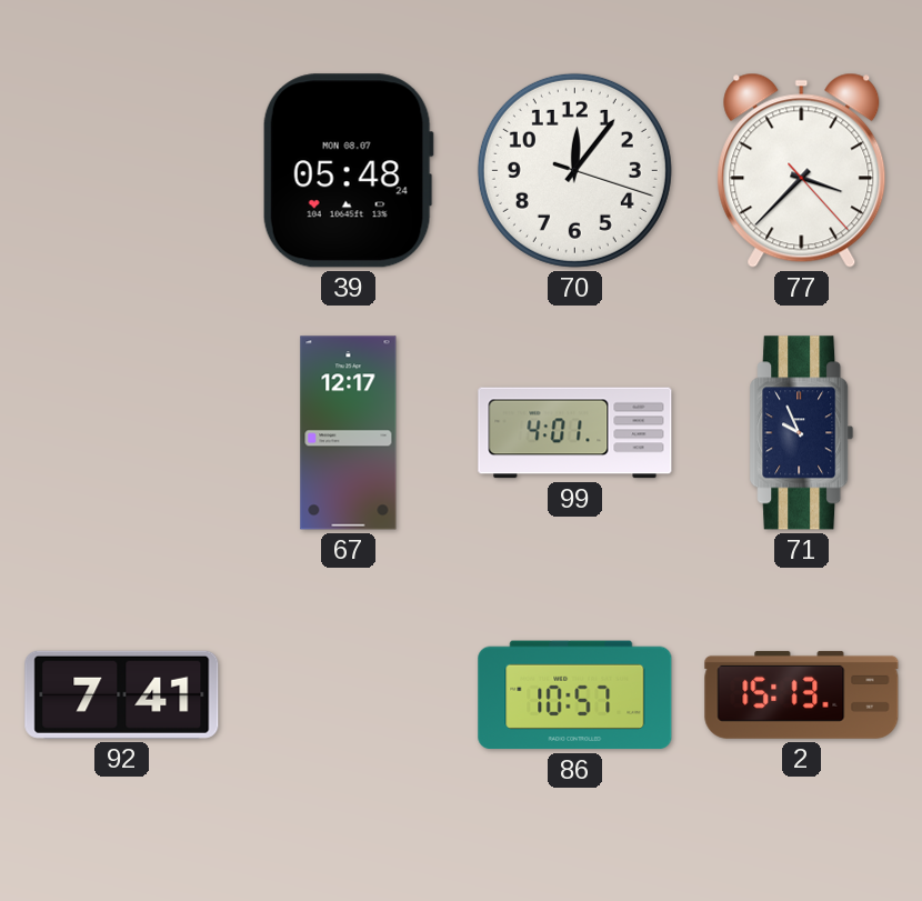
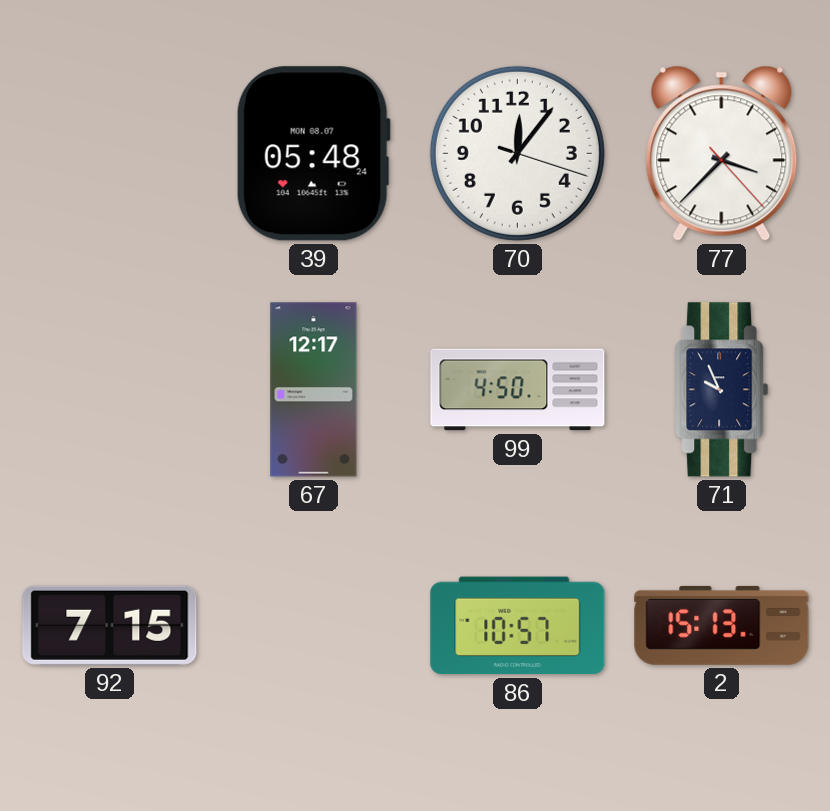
99: 4:01 -> 4:50 (518, 390)
92: 7:41 -> 7:15 (110, 625)
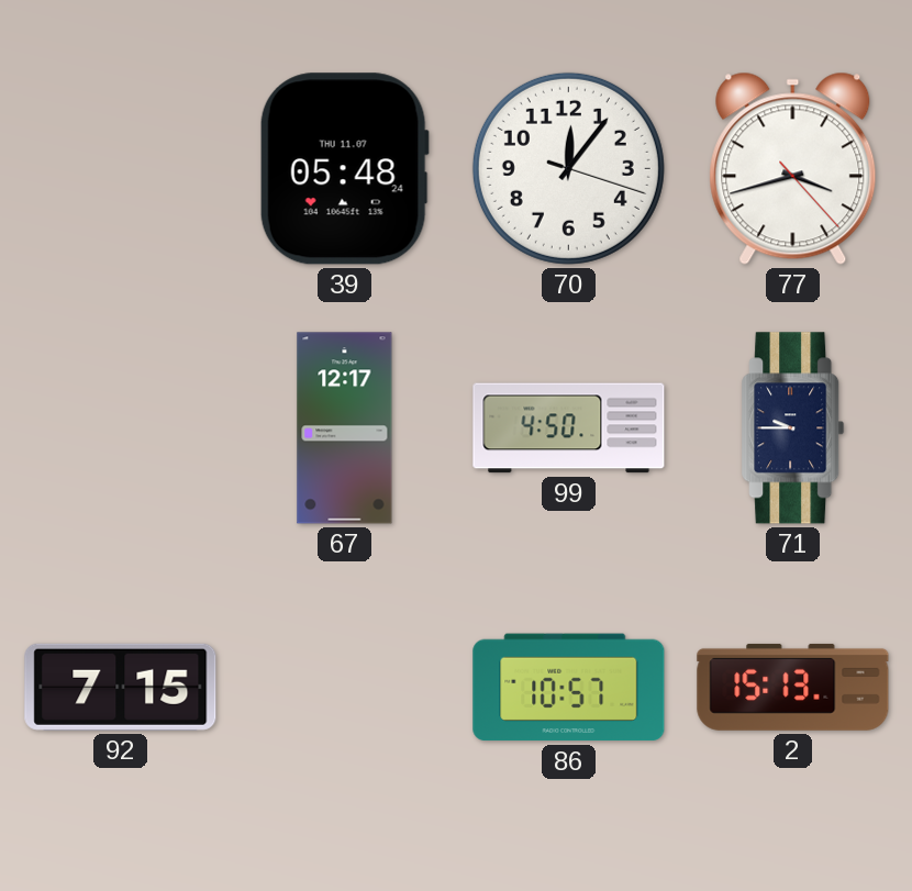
39 date: MON 08.07 -> THU 11.07 (344, 169)
77: 3:37 -> 3:42 (793, 168)
71: 9:56 -> 9:45 (793, 428)
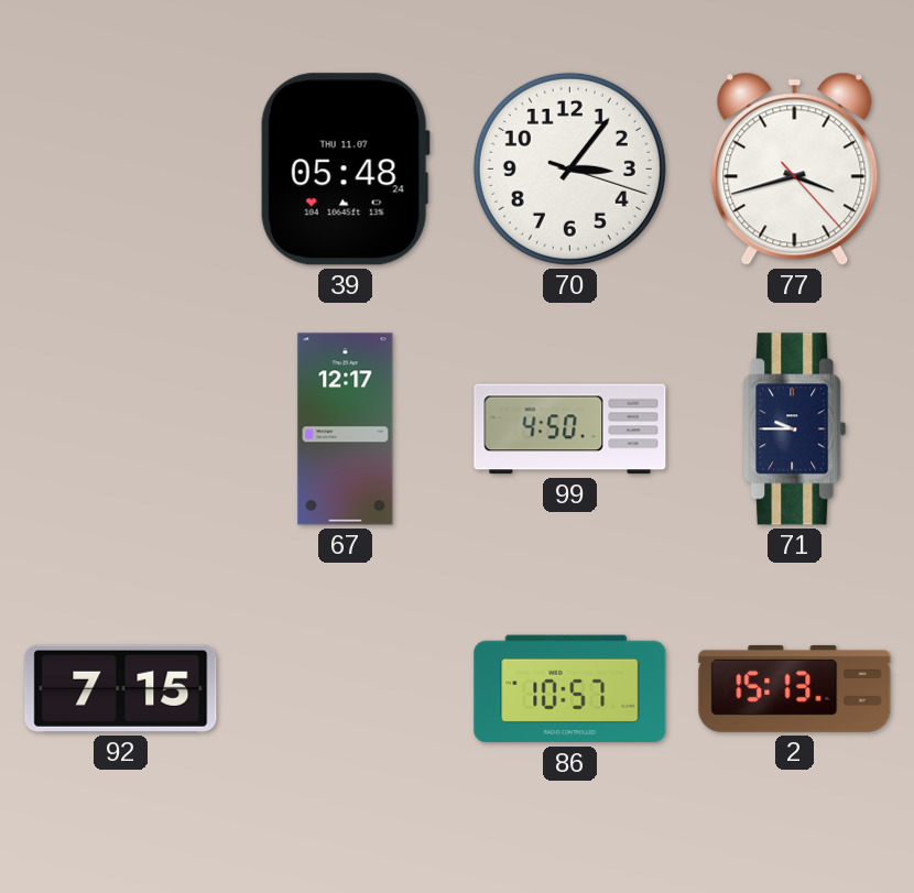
70: 12:06 -> 3:06 (569, 168)
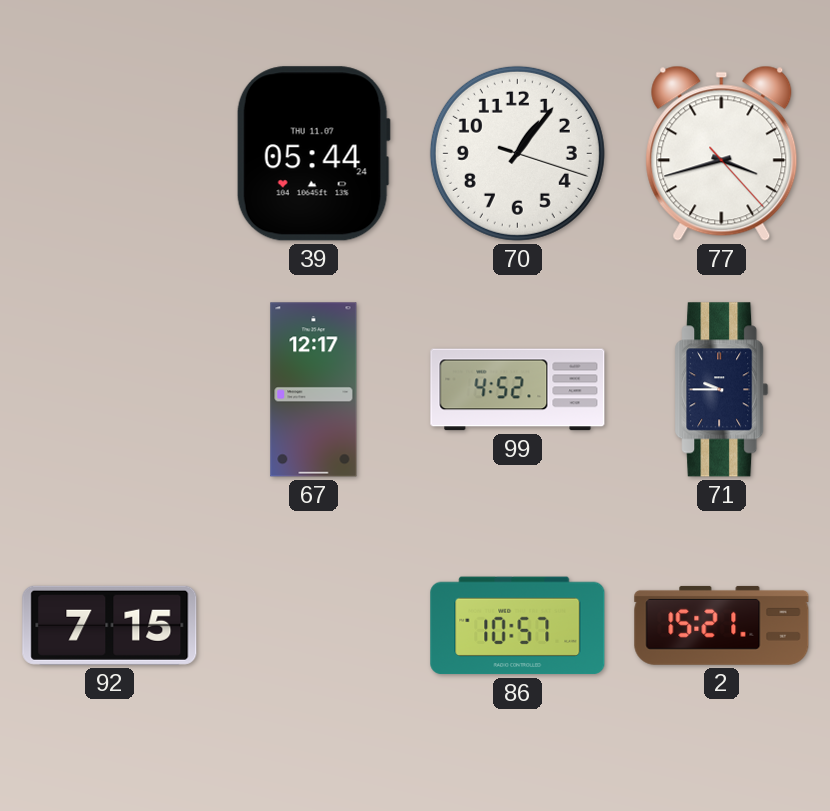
39: 05:48 -> 05:44 (313, 154)
70: 3:06 -> 1:06 (517, 153)
99: 4:50 -> 4:52 (518, 390)
2: 15:13 -> 15:21 (722, 625)
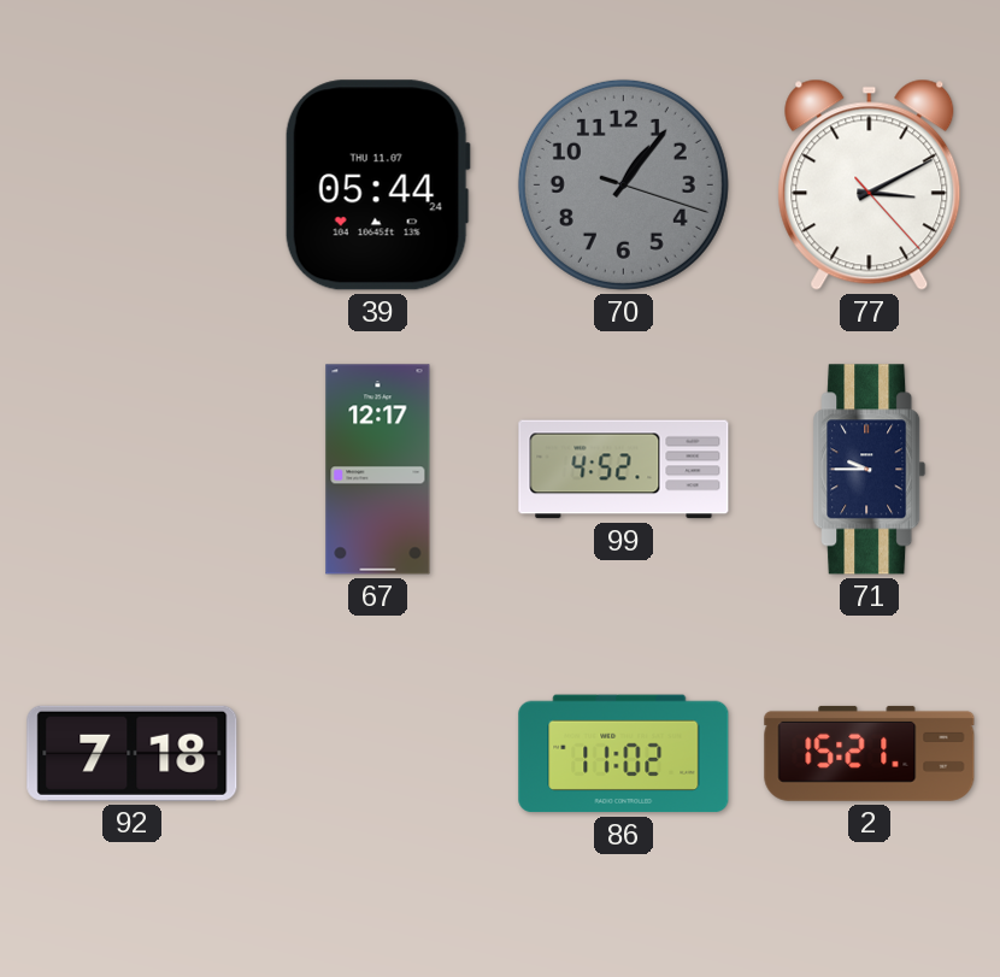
70 dial: white -> grey (623, 184)
77: 3:42 -> 3:10 (870, 184)
92: 7:15 -> 7:18 (133, 753)
86: 10:57 -> 11:02 (624, 754)
